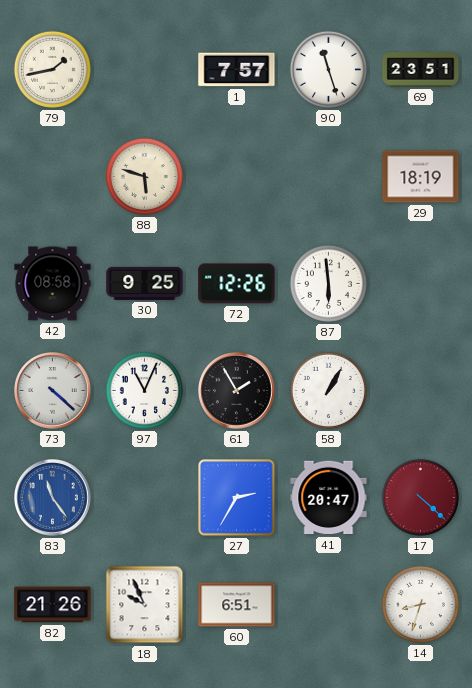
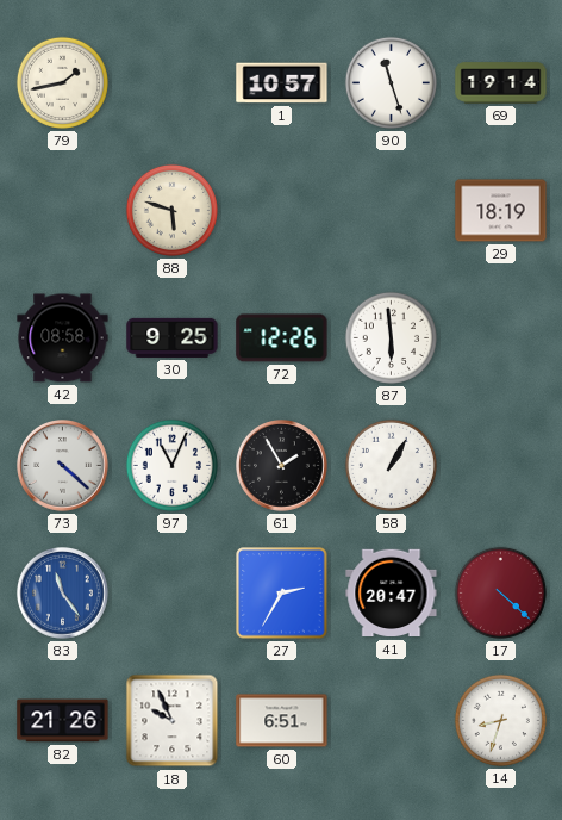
1: 7:57 -> 10:57 (282, 83)
69: 23:51 -> 19:14 (501, 83)
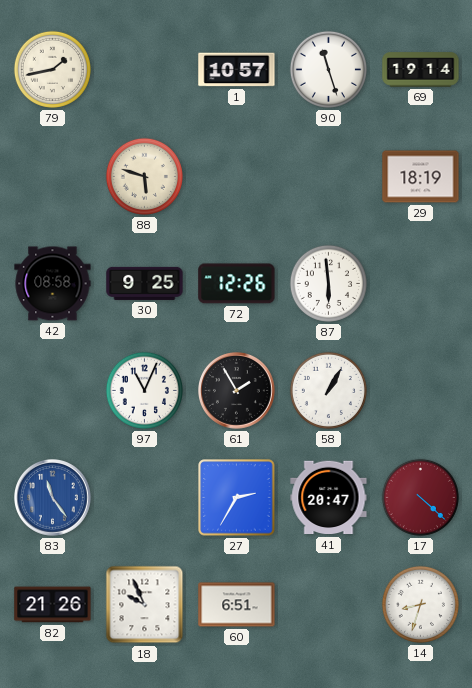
73: 4:22 -> none (63, 466)
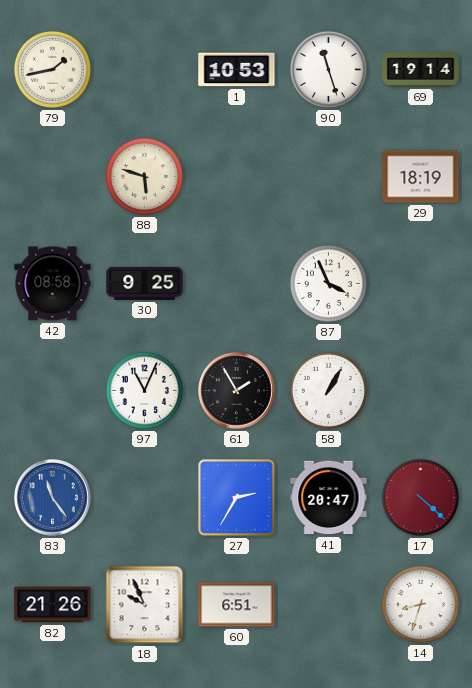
1: 10:57 -> 10:53 (237, 70)
72: 12:26 -> none (237, 284)
87: 5:59 -> 3:56 (328, 283)
